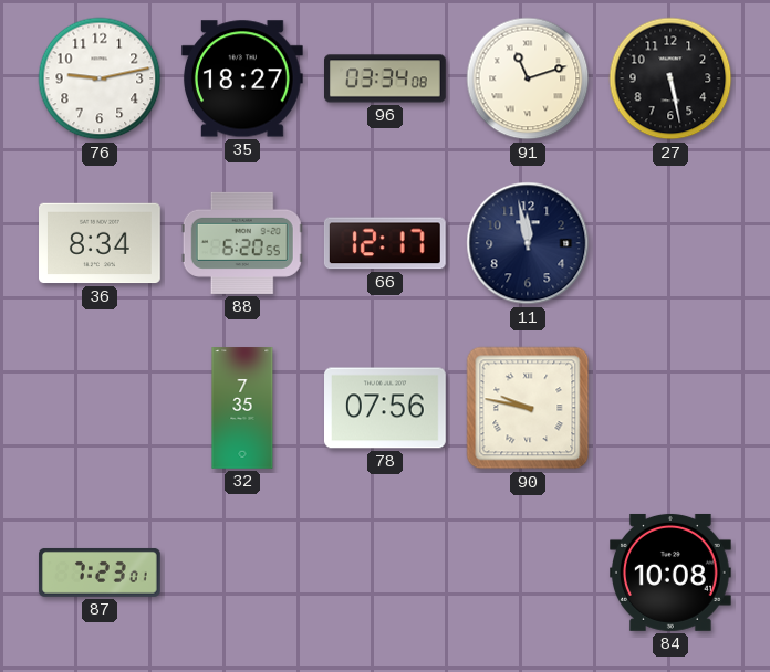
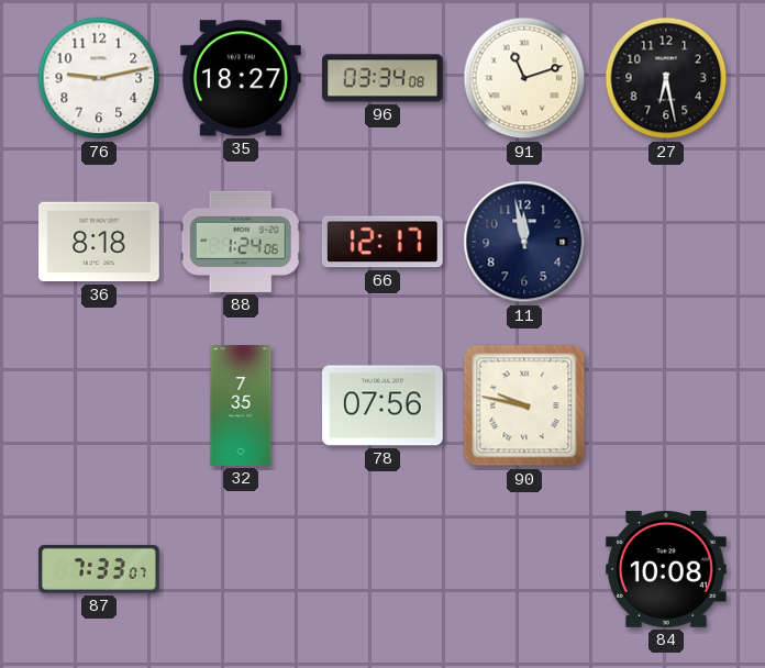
27: 5:28 -> 6:28 (666, 78)
36: 8:34 -> 8:18 (100, 242)
88: 6:20 -> 1:24 (241, 242)
87: 7:23 -> 7:33 (100, 569)
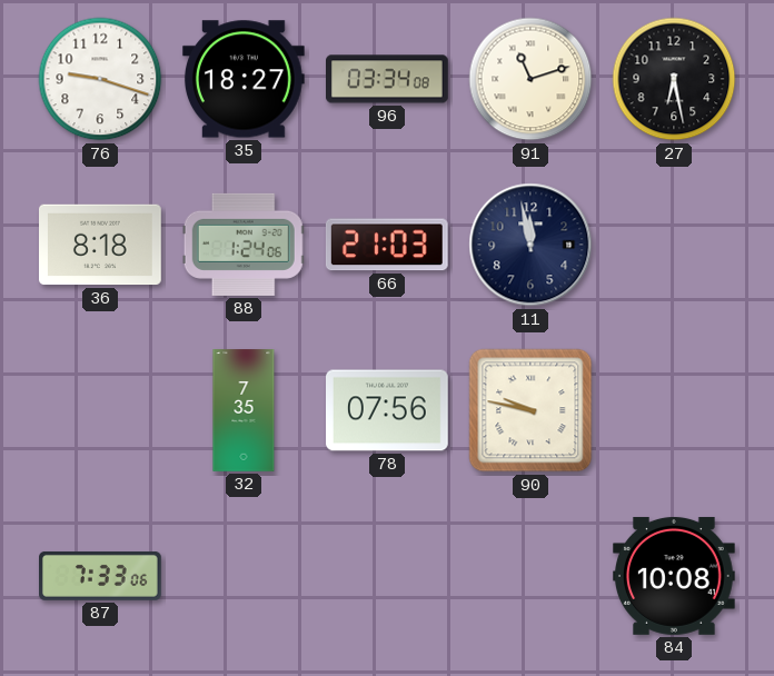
76: 9:13 -> 9:18 (100, 79)
66: 12:17 -> 21:03 (387, 245)
87: 7:33:07 -> 7:33:06 (101, 576)
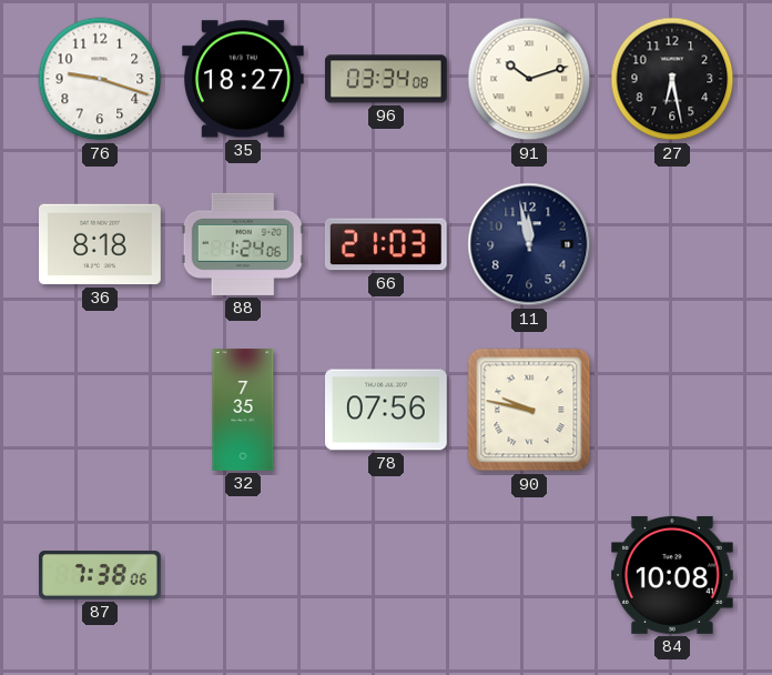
91: 11:12 -> 10:12 (529, 79)
87: 7:33 -> 7:38 (101, 575)
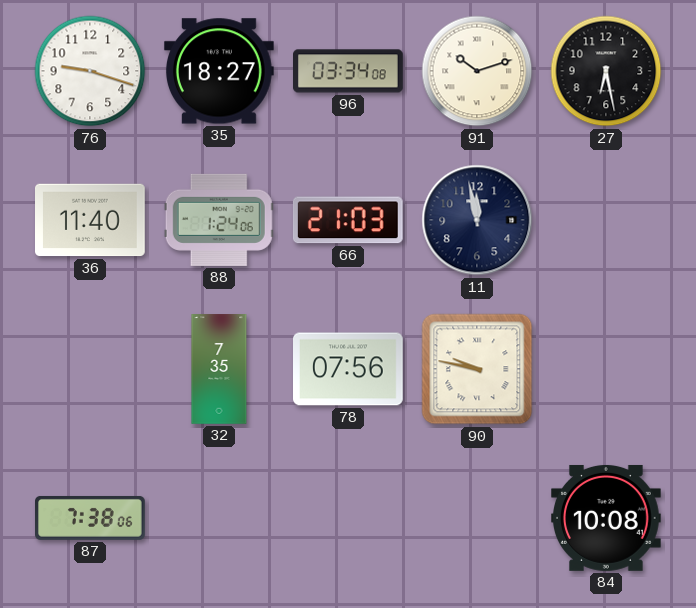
36: 8:18 -> 11:40 (91, 220)
